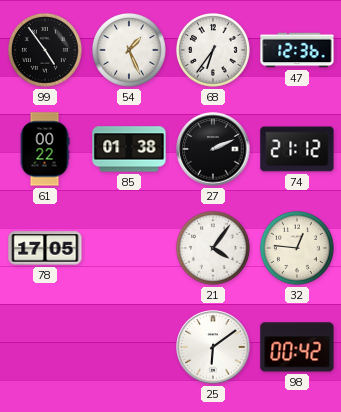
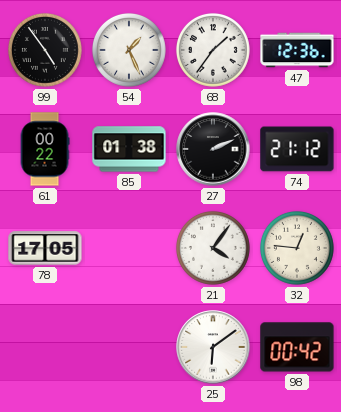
68: 6:36 -> 1:36 (213, 50)
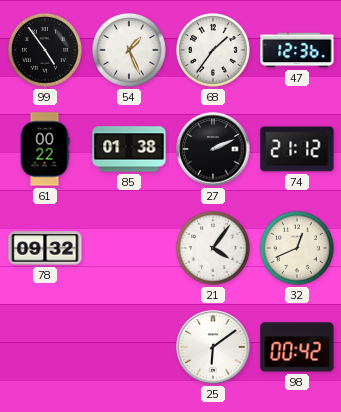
78: 17:05 -> 09:32 (45, 248)
32: 12:46 -> 12:41 (297, 248)
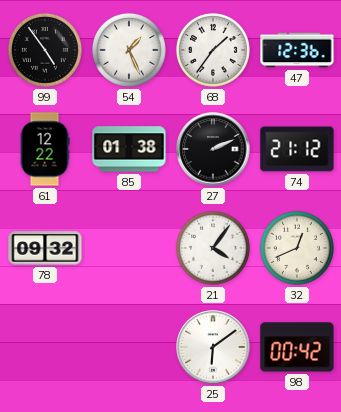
61: 00:22 -> 12:22 (45, 149)
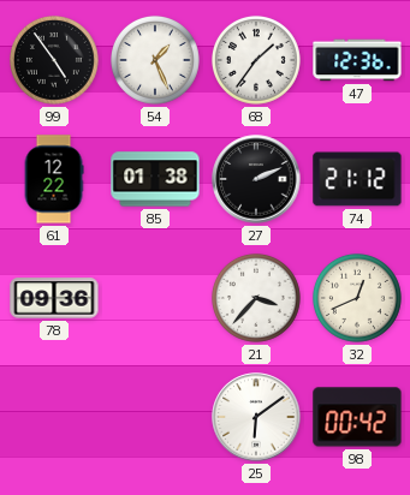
78: 09:32 -> 09:36 (54, 298)
21: 4:06 -> 3:37 (256, 298)
